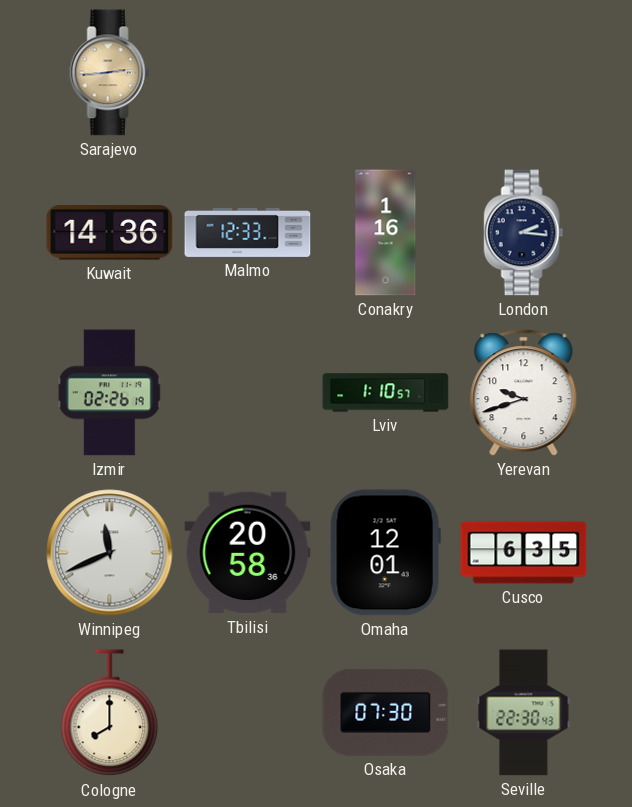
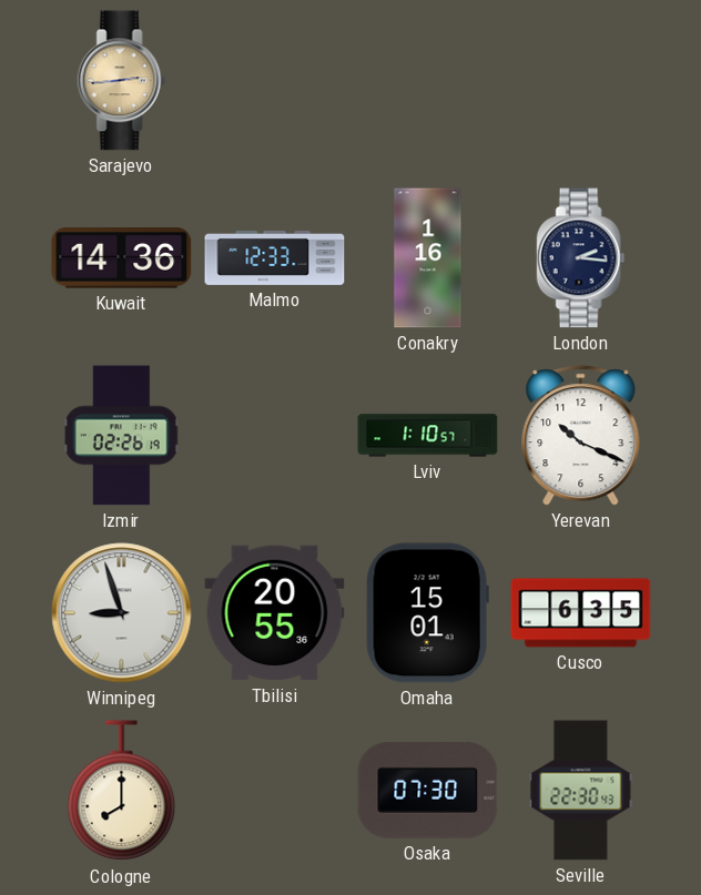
Yerevan: 9:42 -> 10:19 (581, 436)
Winnipeg: 11:41 -> 8:57 (122, 613)
Tbilisi: 20:58 -> 20:55 (275, 613)
Omaha: 12:01 -> 15:01 (427, 613)
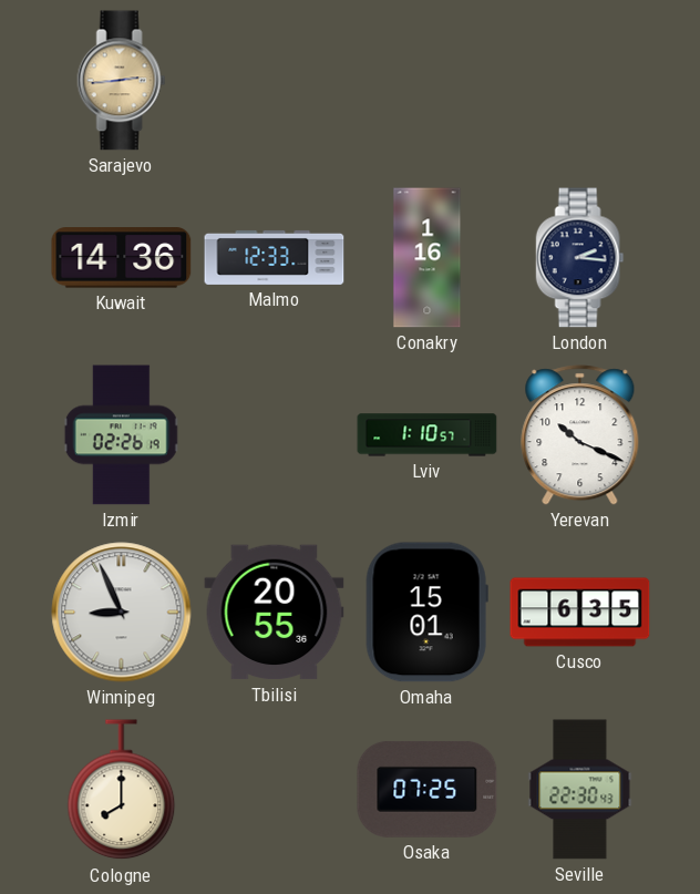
Winnipeg: 8:57 -> 8:56 (122, 613)
Osaka: 07:30 -> 07:25 (428, 789)
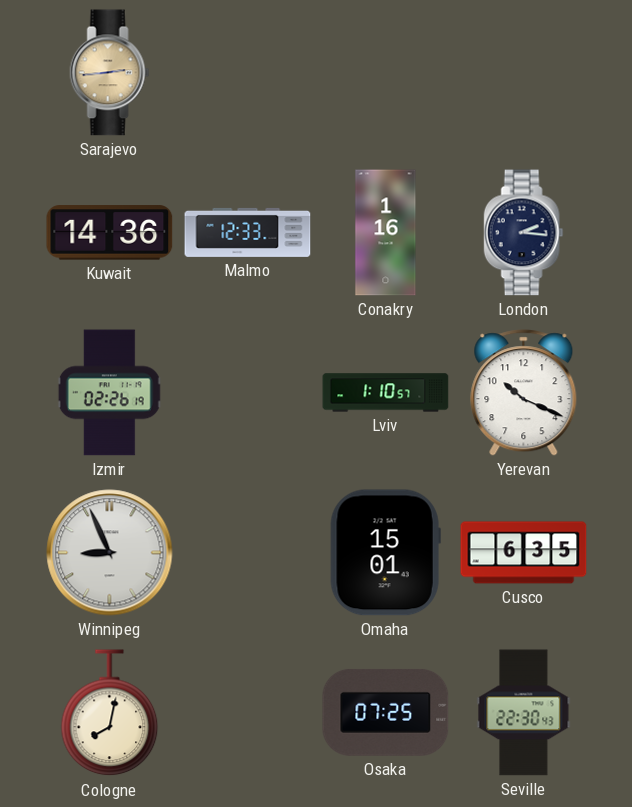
Tbilisi: 20:55 -> none (275, 613)
Cologne: 8:00 -> 8:02 (110, 713)
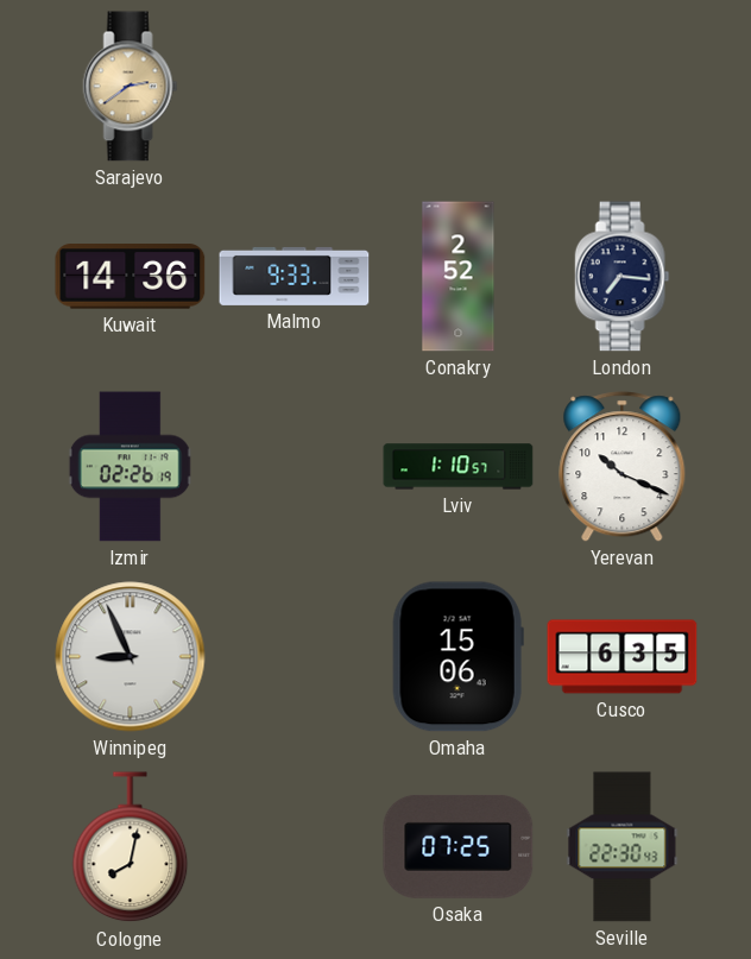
Sarajevo: 2:44 -> 2:39 (131, 87)
Malmo: 12:33 -> 9:33 (295, 276)
Conakry: 1:16 -> 2:52 (459, 277)
London: 2:16 -> 7:16 (623, 277)
Omaha: 15:01 -> 15:06 (457, 657)
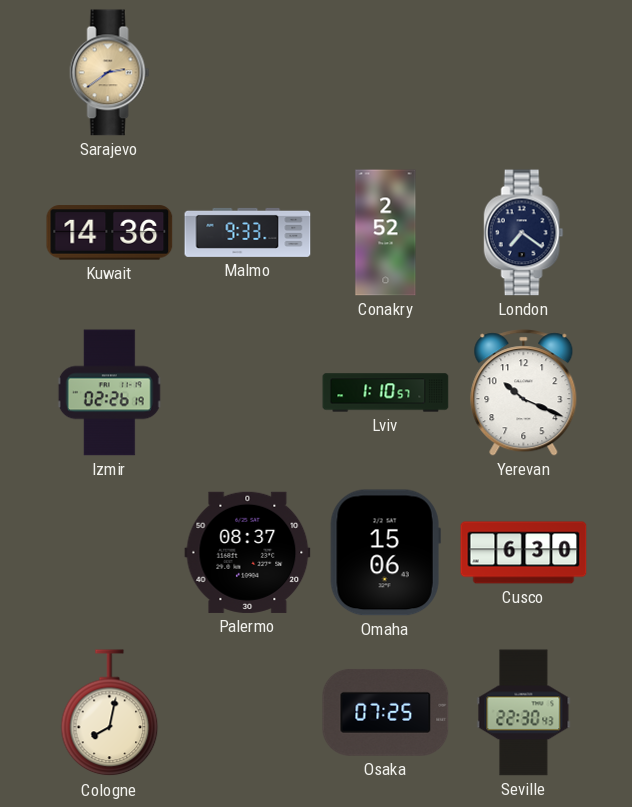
London: 7:16 -> 7:21 (524, 233)
Winnipeg: 8:56 -> none (131, 657)
Palermo: none -> 08:37 (248, 552)
Cusco: 6:35 -> 6:30 (524, 553)
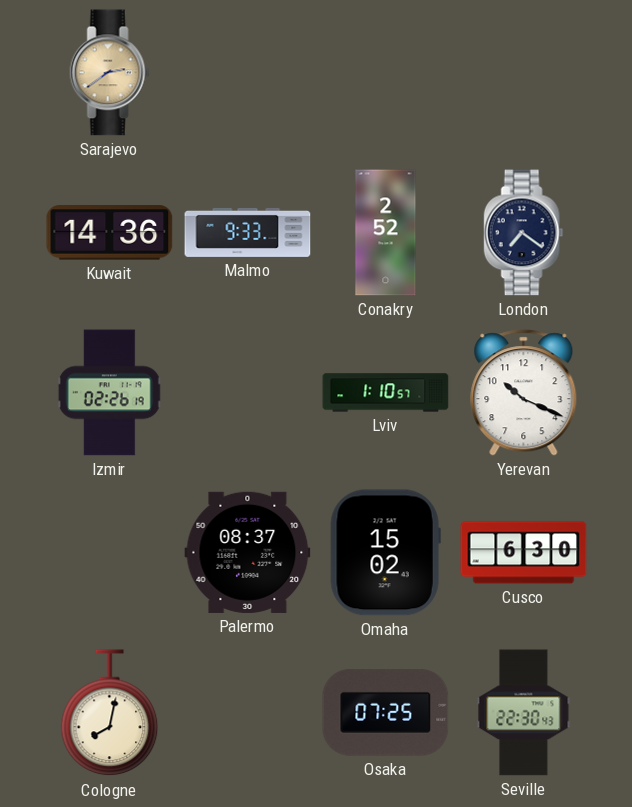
Omaha: 15:06 -> 15:02 (385, 553)
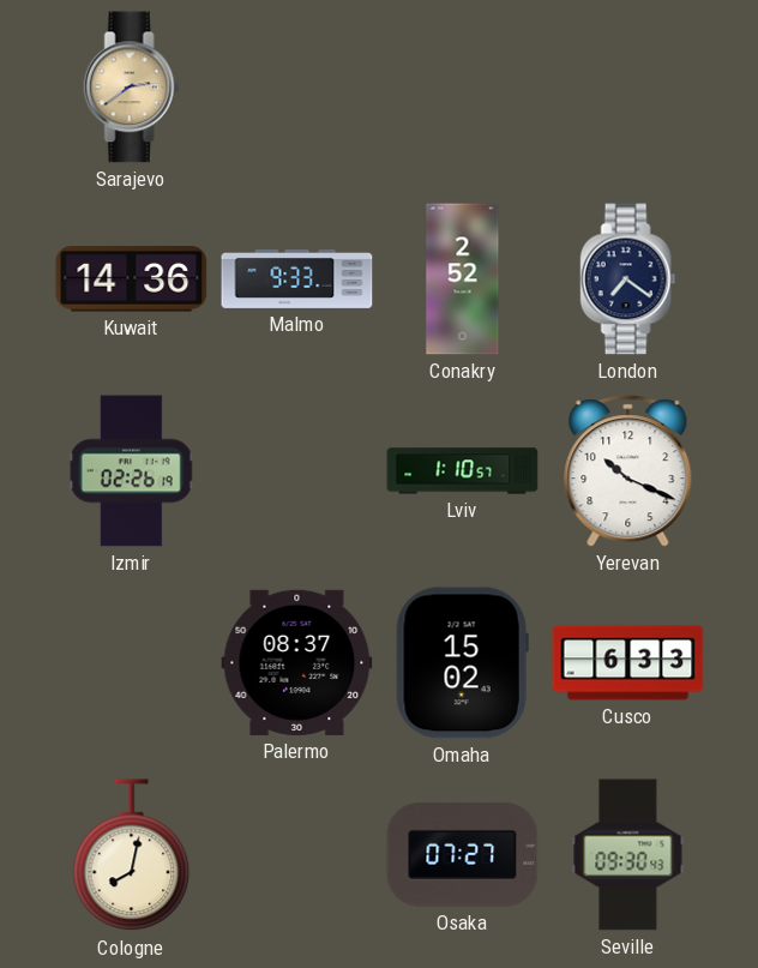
Cusco: 6:30 -> 6:33 (628, 663)
Osaka: 07:25 -> 07:27 (463, 854)
Seville: 22:30 -> 09:30 (628, 855)
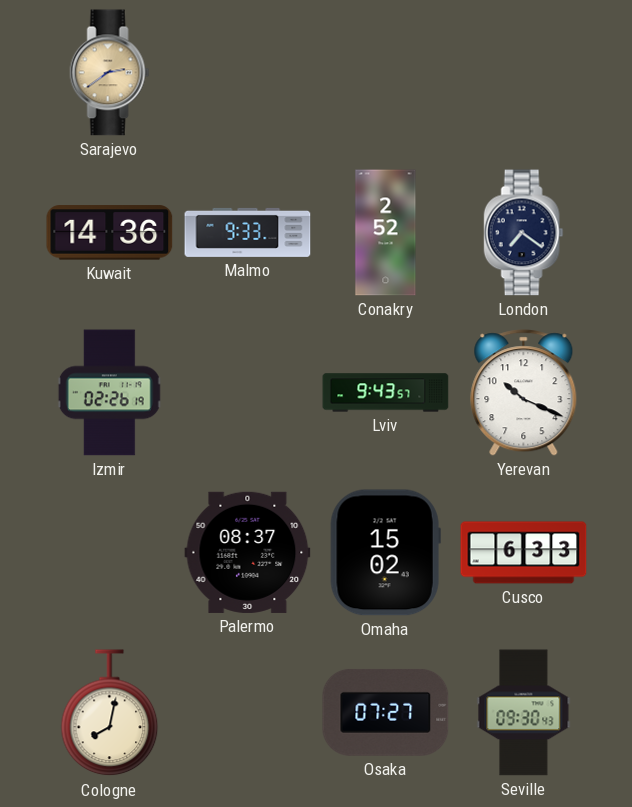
Lviv: 1:10 -> 9:43 (386, 393)
